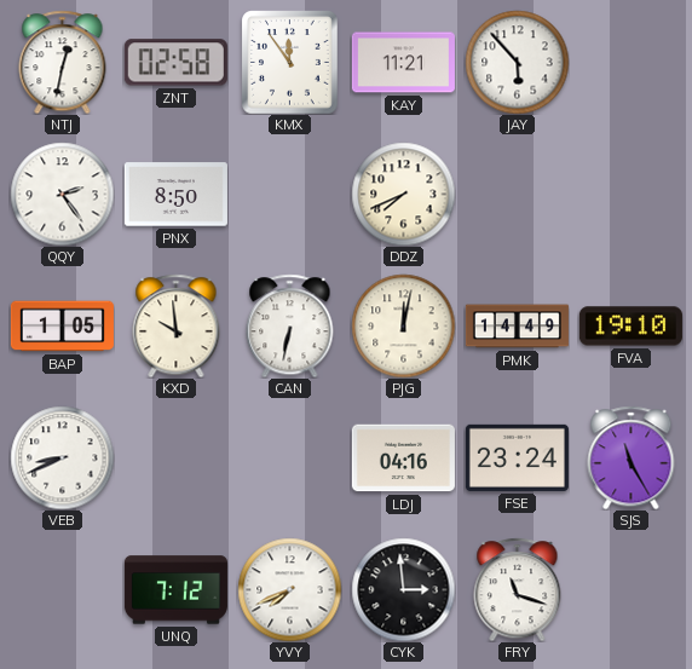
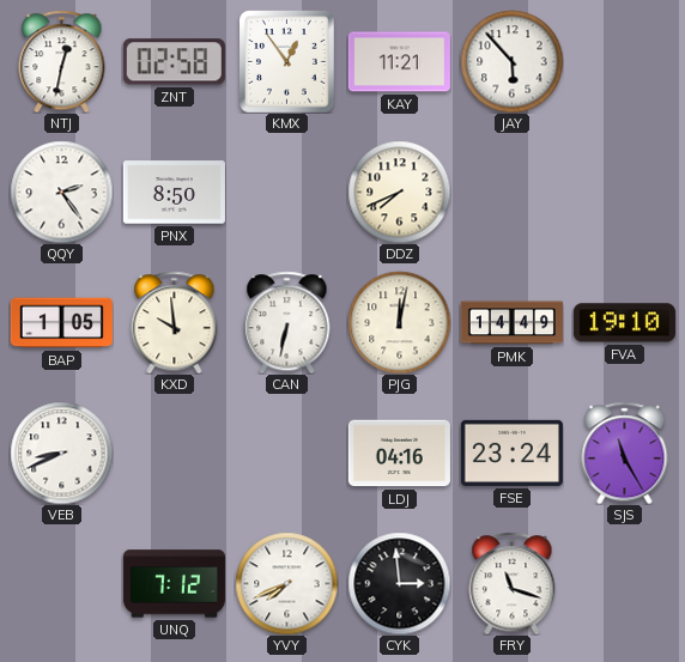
KMX: 11:54 -> 12:54 (287, 61)
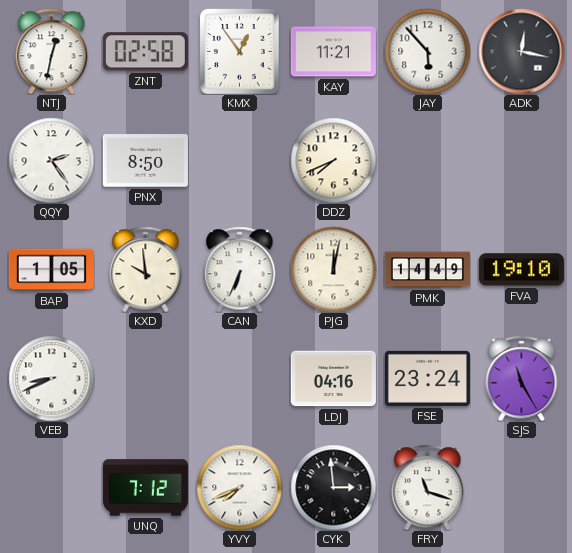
ADK: none -> 12:17 (521, 51)
CAN: 6:32 -> 6:34 (240, 269)
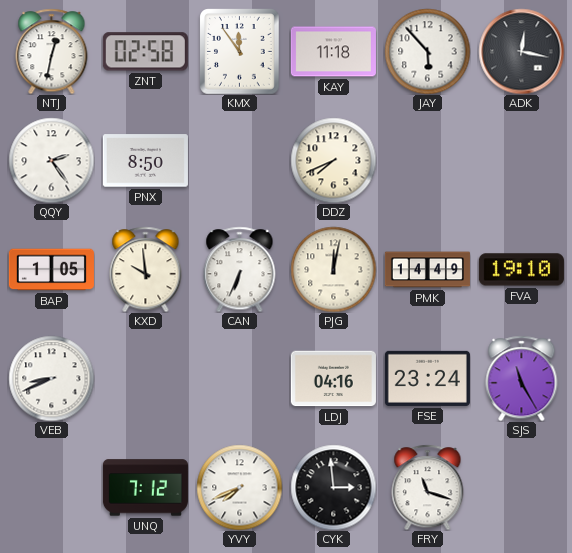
KMX: 12:54 -> 11:54 (240, 51)
KAY: 11:21 -> 11:18 (333, 52)
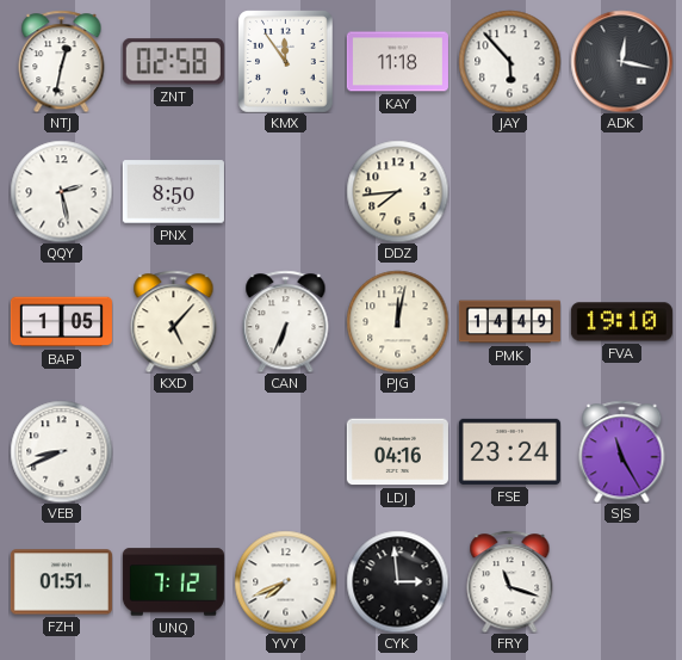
QQY: 2:24 -> 2:28 (61, 191)
DDZ: 7:41 -> 7:44 (397, 191)
KXD: 9:59 -> 5:07 (174, 321)
FZH: none -> 01:51 (61, 582)
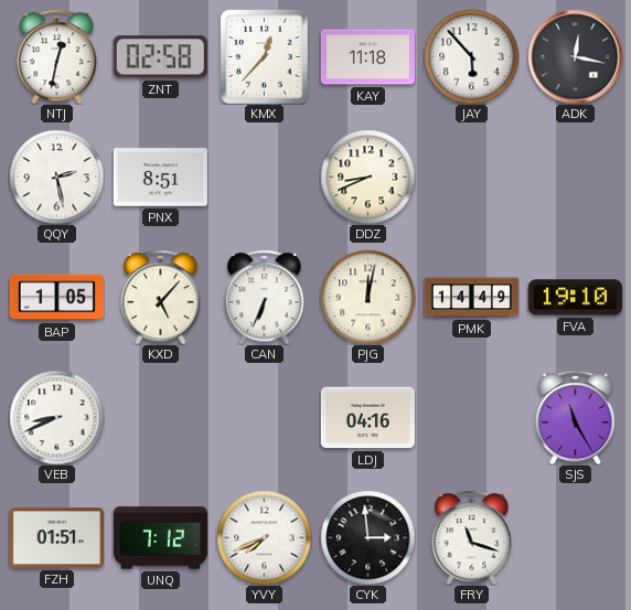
KMX: 11:54 -> 12:37 (265, 56)
PNX: 8:50 -> 8:51 (160, 178)
DDZ: 7:44 -> 8:41 (367, 176)
FSE: 23:24 -> none (509, 451)
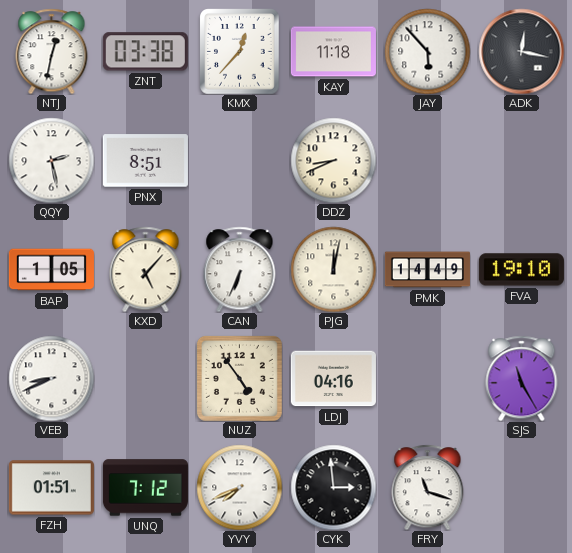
ZNT: 02:58 -> 03:38 (145, 52)
NUZ: none -> 4:54 (239, 378)
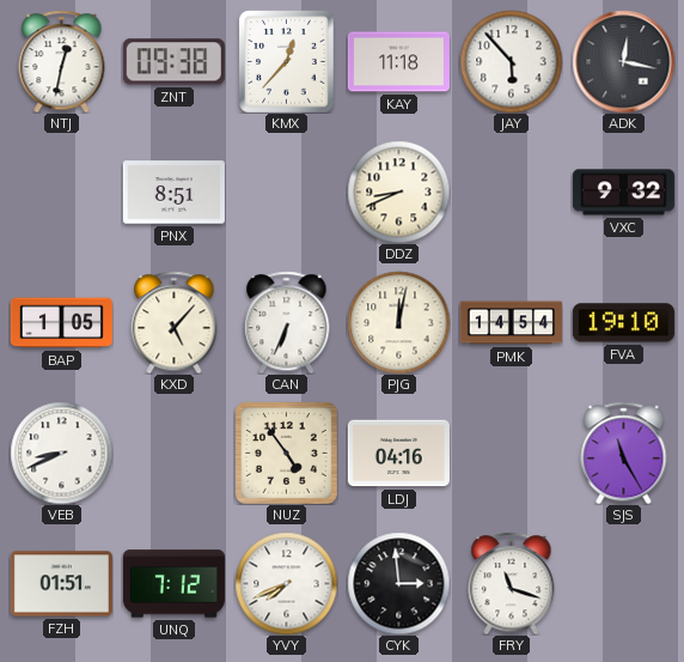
ZNT: 03:38 -> 09:38 (173, 62)
QQY: 2:28 -> none (51, 160)
VXC: none -> 9:32 (623, 193)
PMK: 14:49 -> 14:54 (511, 323)
